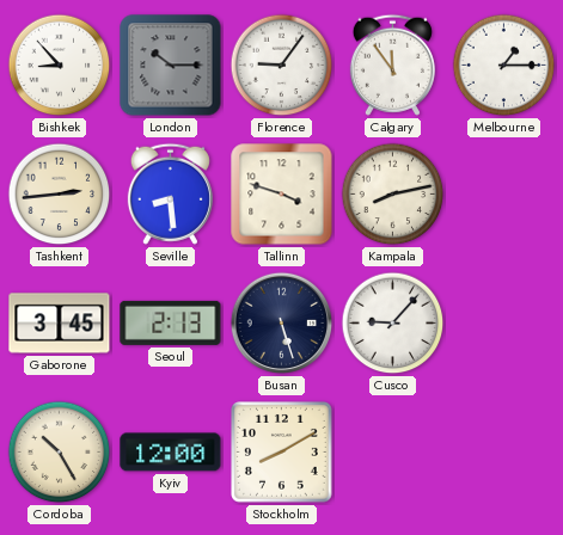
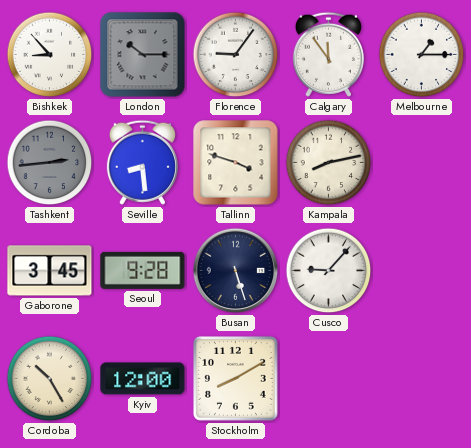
Tashkent dial: cream -> grey (50, 163)
Seoul: 2:13 -> 9:28 (143, 270)
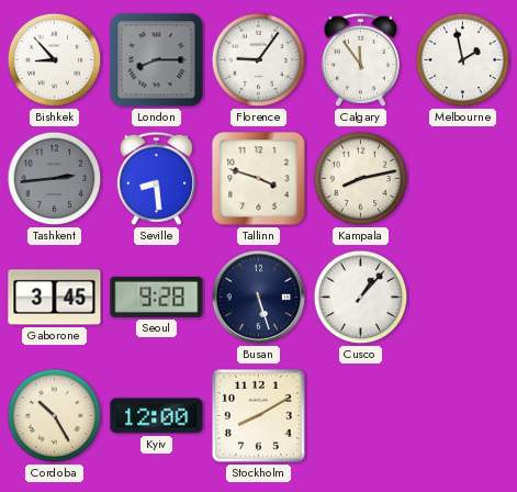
London: 10:15 -> 8:15 (157, 60)
Melbourne: 1:15 -> 1:58 (463, 60)
Cusco: 9:07 -> 1:07 (361, 298)
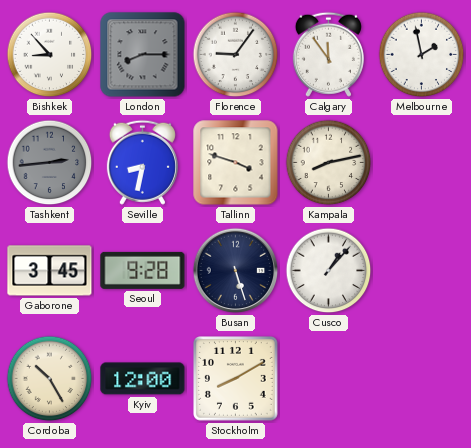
Seville: 8:29 -> 8:32 (142, 162)
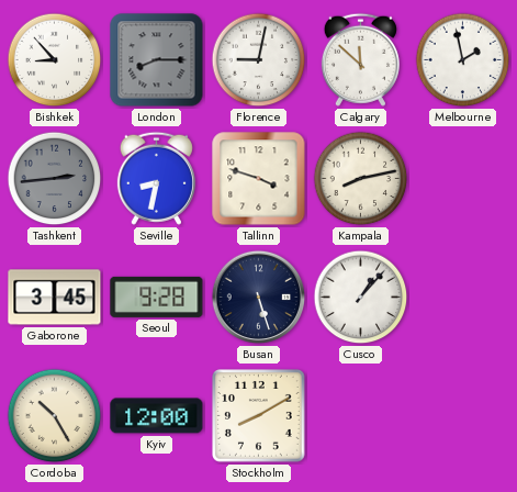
Florence: 9:06 -> 9:02 (259, 60)
Calgary: 11:54 -> 11:52 (360, 59)
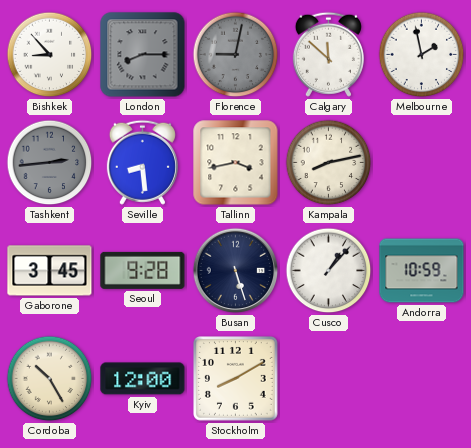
Florence dial: white -> grey (236, 55)
Seville: 8:32 -> 8:29 (142, 162)
Tallinn: 3:48 -> 3:43 (236, 163)
Andorra: none -> 10:59 (422, 271)
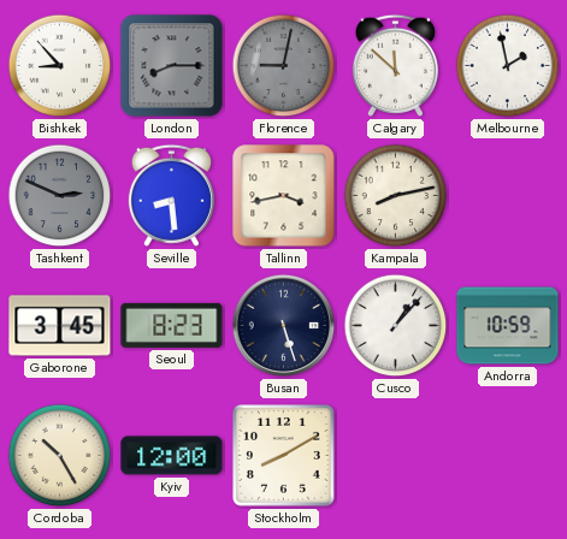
Tashkent: 2:44 -> 2:49 (60, 196)
Seoul: 9:28 -> 8:23 (172, 325)
